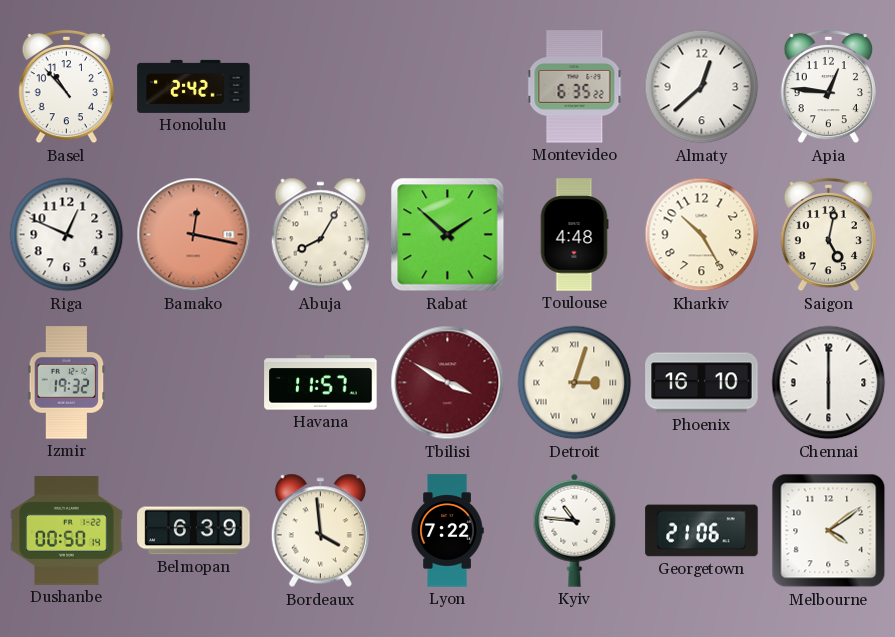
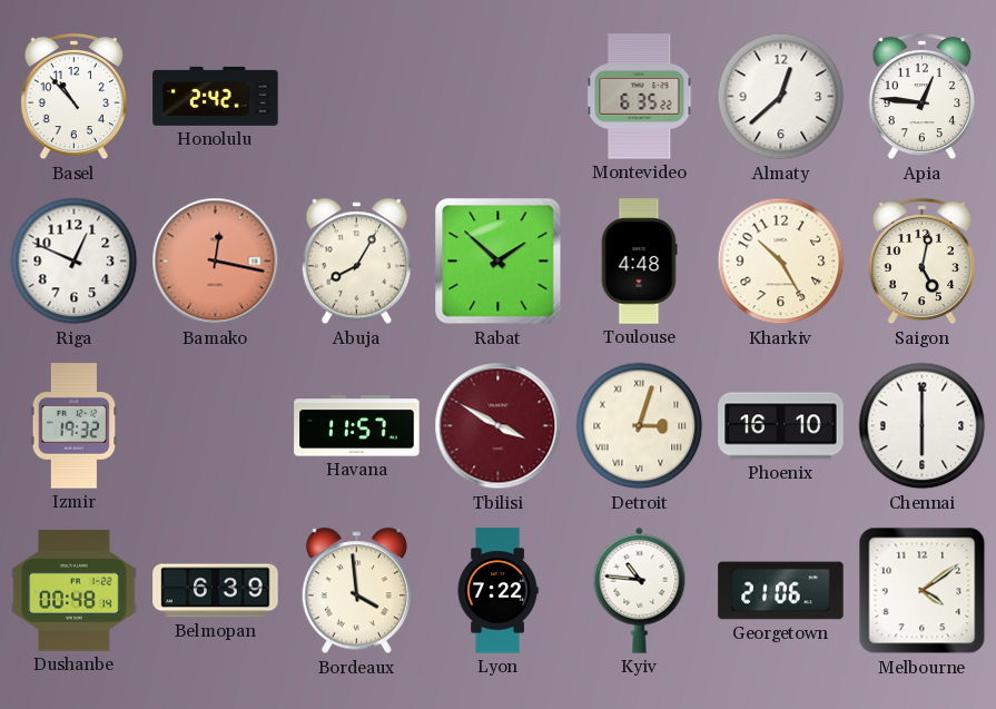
Dushanbe: 00:50 -> 00:48 (75, 591)
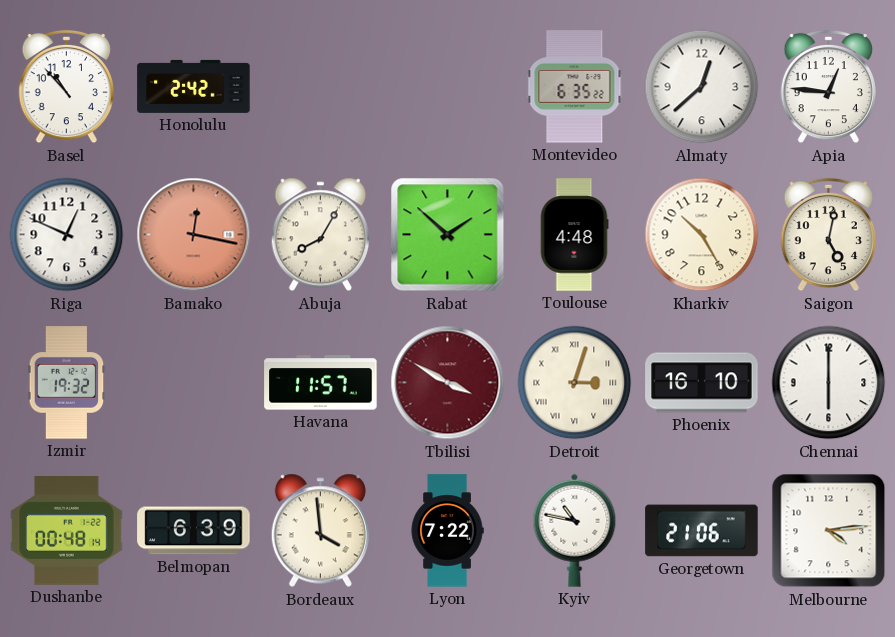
Kyiv: 10:46 -> 10:47 (575, 530)
Melbourne: 4:09 -> 4:14 (829, 531)
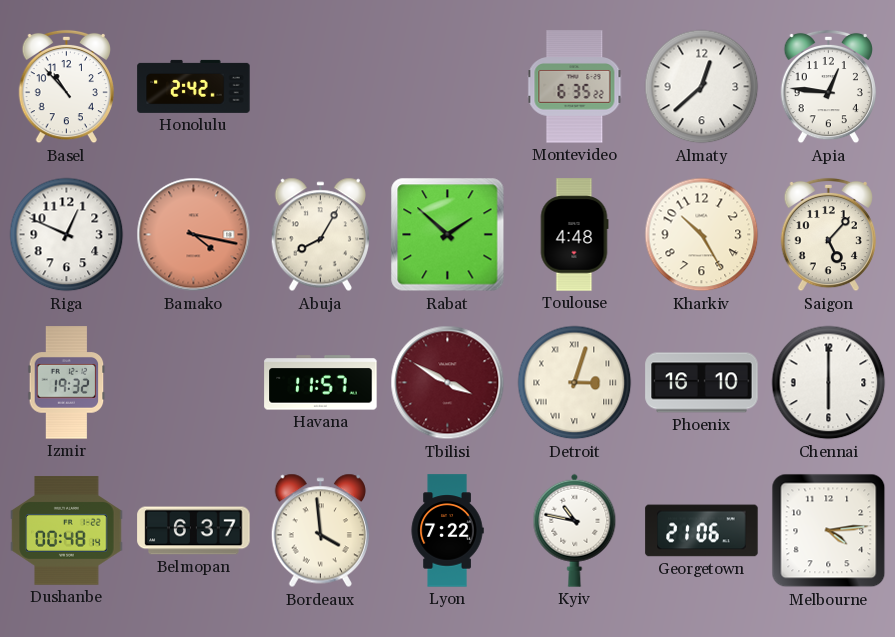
Bamako: 12:17 -> 4:17 (194, 235)
Saigon: 5:02 -> 5:07 (828, 235)
Belmopan: 6:39 -> 6:37 (194, 531)
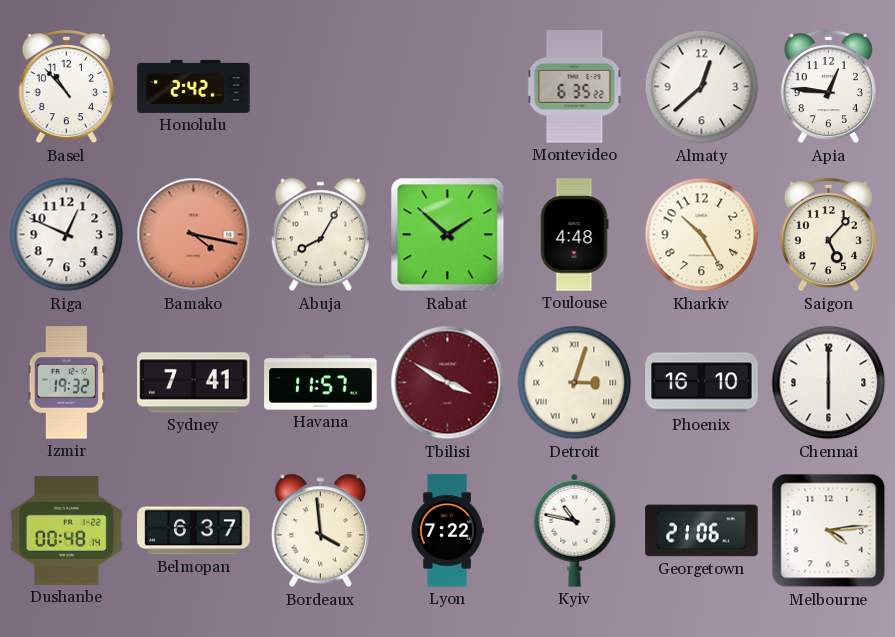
Sydney: none -> 7:41 (194, 383)
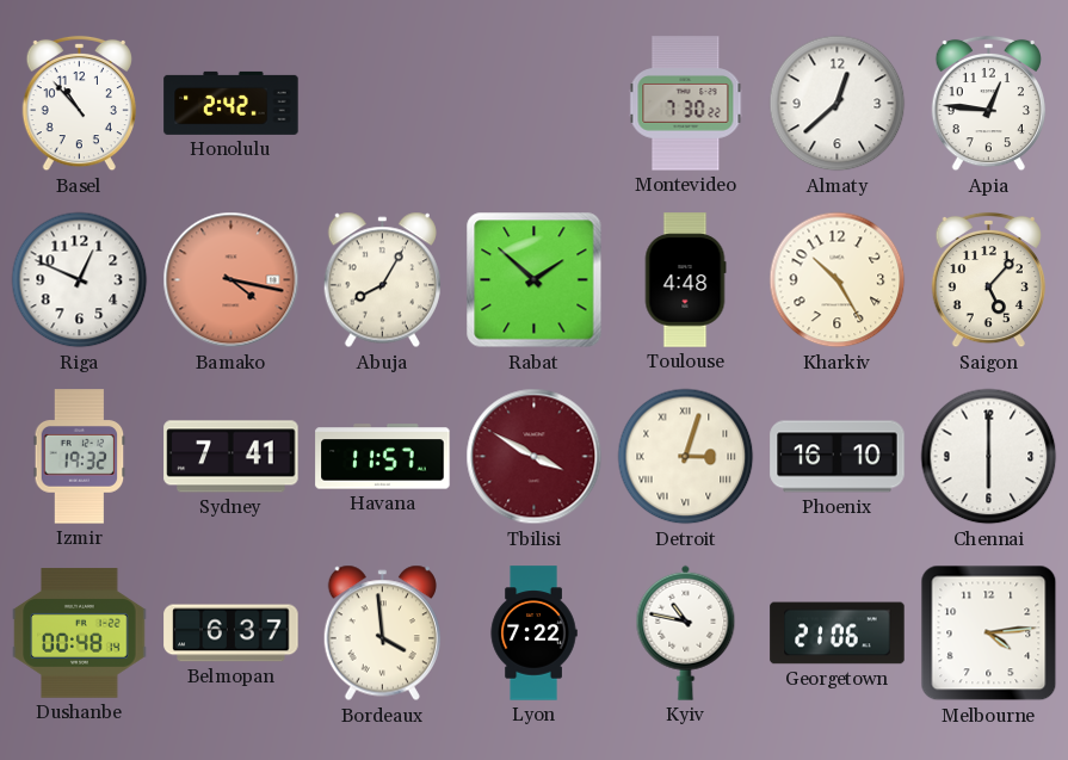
Montevideo: 6:35 -> 7:30 (686, 104)
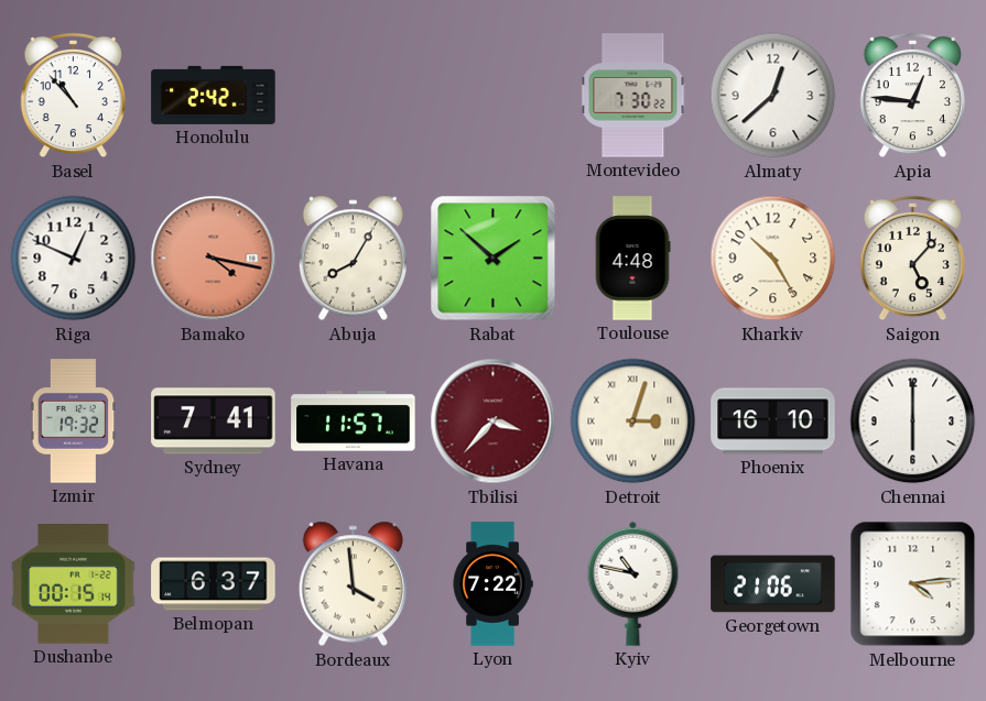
Tbilisi: 3:50 -> 3:37 (494, 421)
Dushanbe: 00:48 -> 00:15 (74, 584)
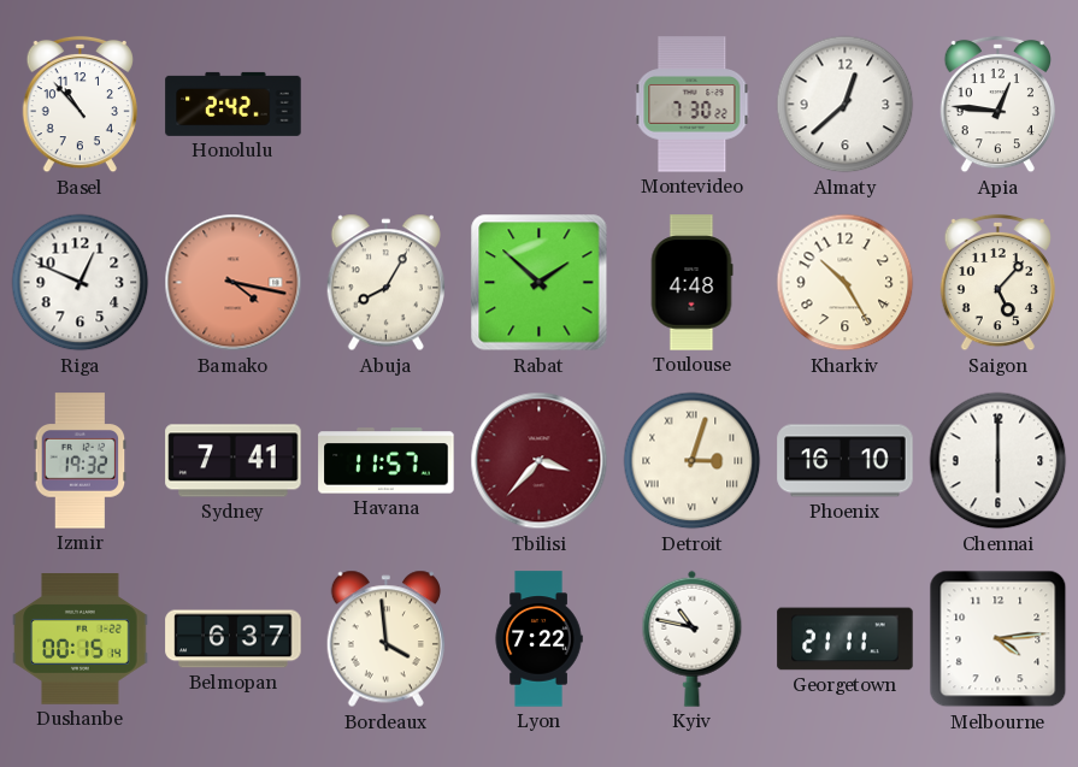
Georgetown: 21:06 -> 21:11 (846, 639)
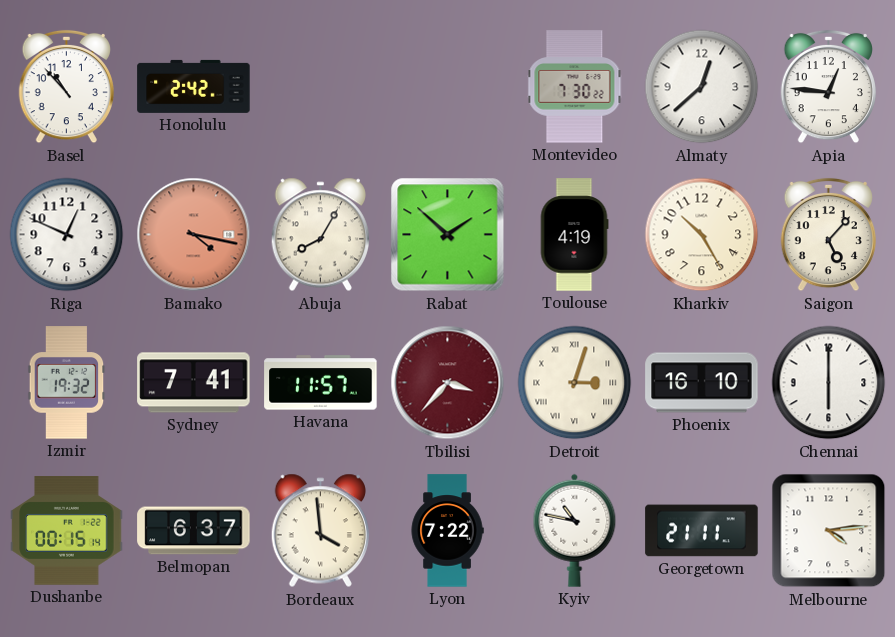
Toulouse: 4:48 -> 4:19 (574, 235)
